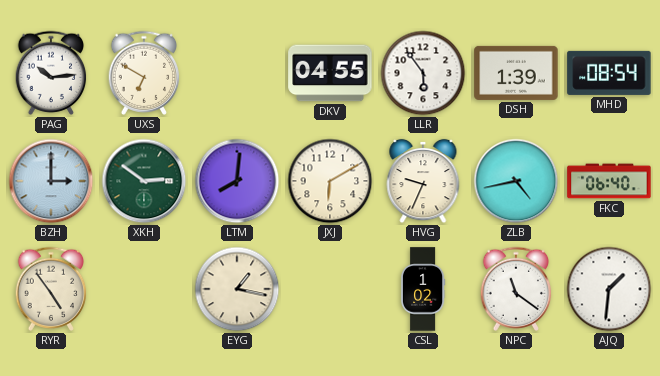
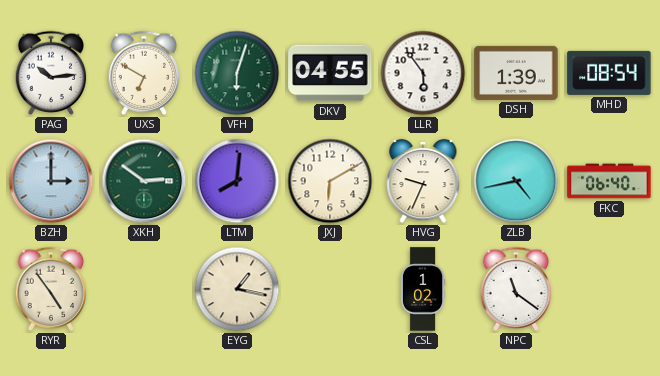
VFH: none -> 6:03 (237, 73)
AJQ: 1:31 -> none (609, 289)
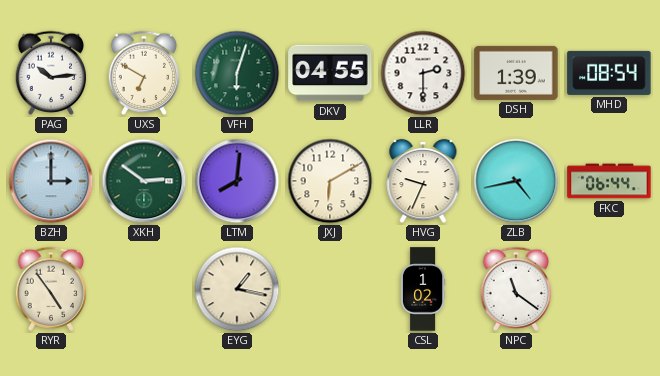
LLR: 5:54 -> 2:30 (423, 73)
FKC: 06:40 -> 06:44 (609, 181)
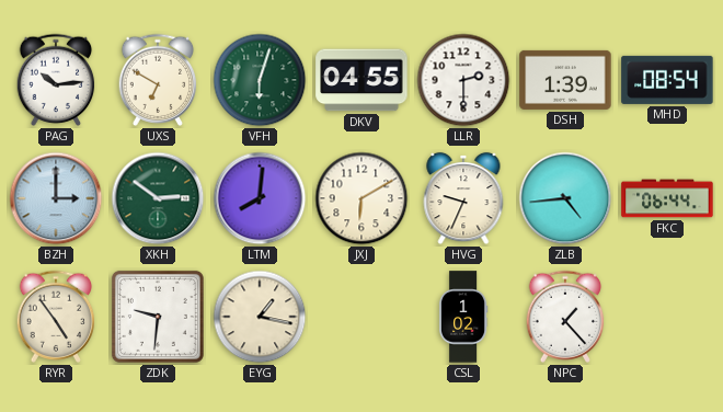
ZLB: 4:43 -> 4:44 (565, 198)
ZDK: none -> 9:31 (158, 317)
NPC: 11:21 -> 1:23 (565, 317)
